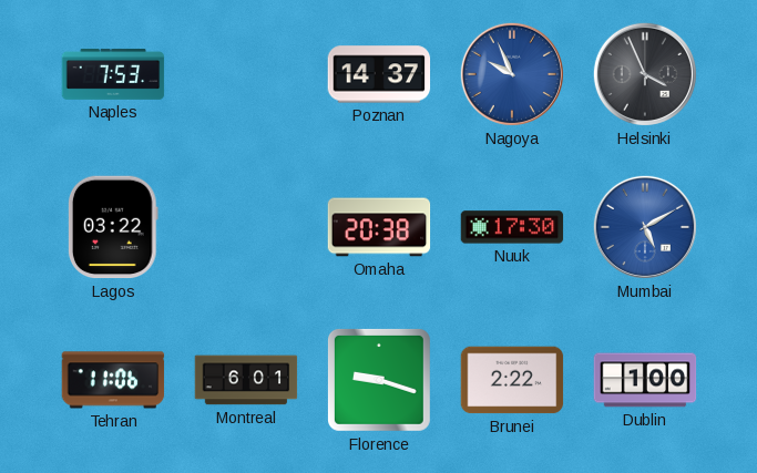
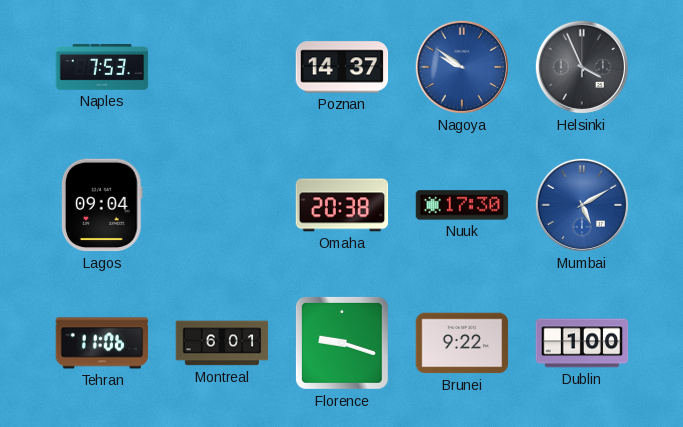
Nagoya: 9:56 -> 9:51 (462, 67)
Lagos: 03:22 -> 09:04 (102, 205)
Brunei: 2:22 -> 9:22 (462, 343)
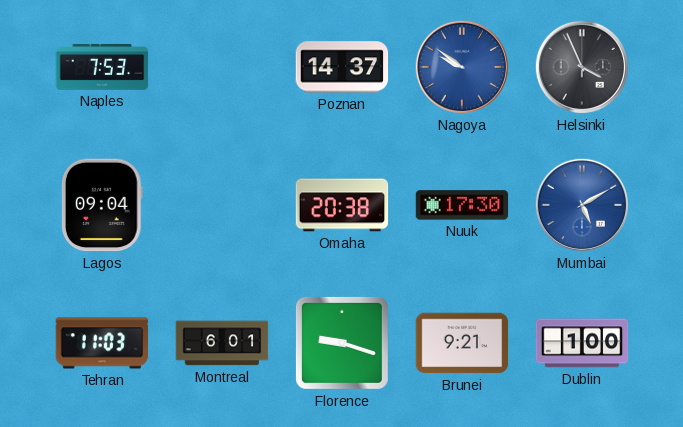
Tehran: 11:06 -> 11:03 (102, 343)
Brunei: 9:22 -> 9:21 (462, 343)
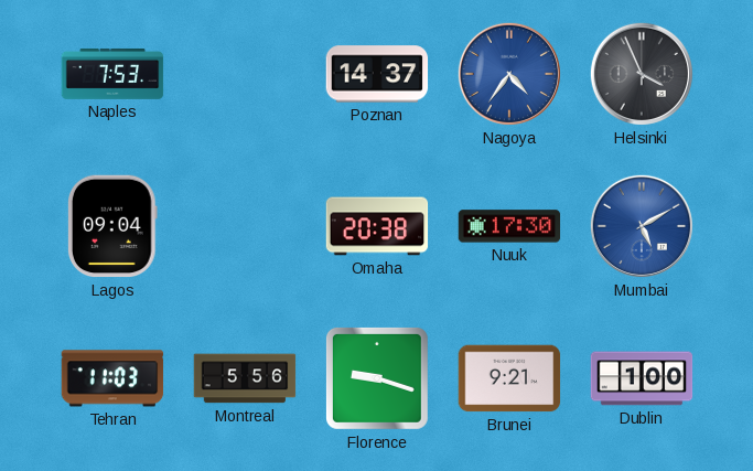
Nagoya: 9:51 -> 4:36 (509, 74)
Montreal: 6:01 -> 5:56 (245, 378)
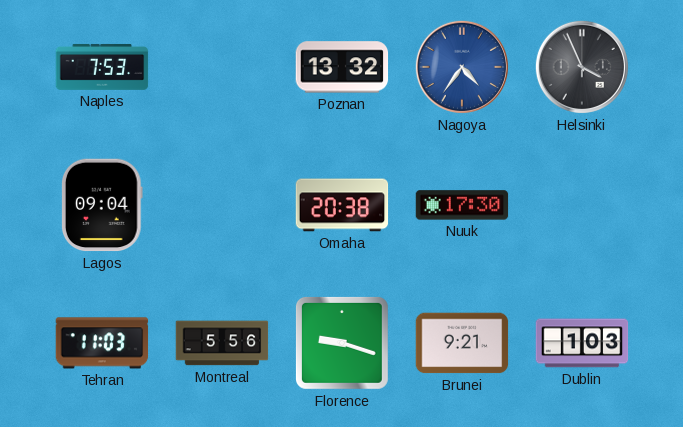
Poznan: 14:37 -> 13:32 (342, 67)
Mumbai: 5:10 -> none (642, 226)
Dublin: 1:00 -> 1:03 (582, 343)
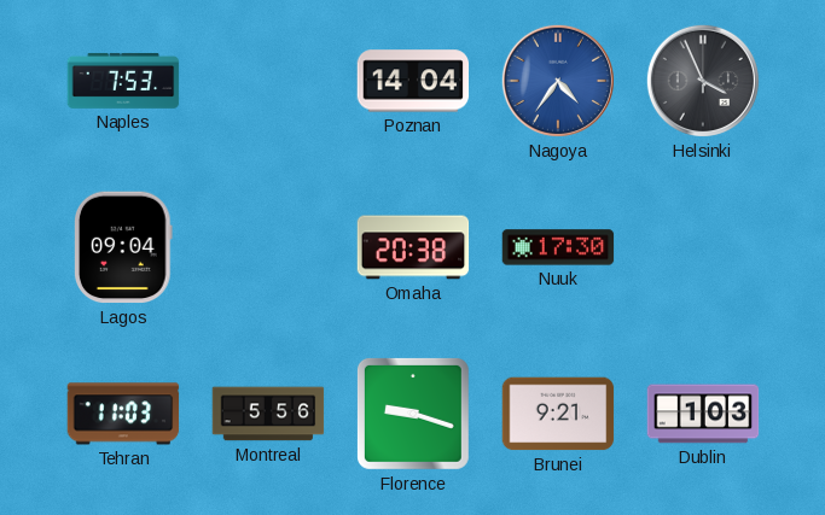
Poznan: 13:32 -> 14:04 (413, 81)
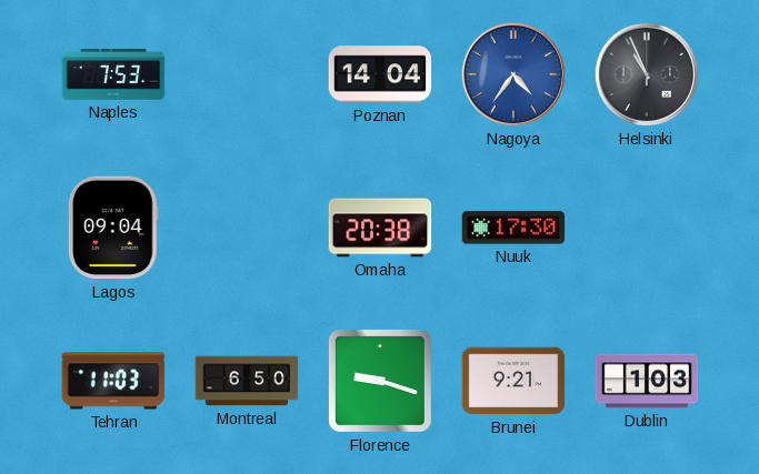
Helsinki: 3:56 -> 10:56 (647, 74)
Montreal: 5:56 -> 6:50 (247, 381)
